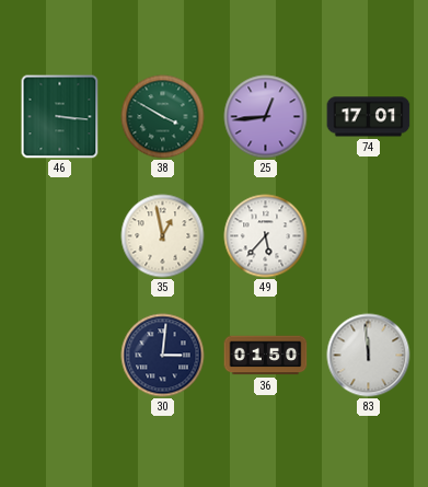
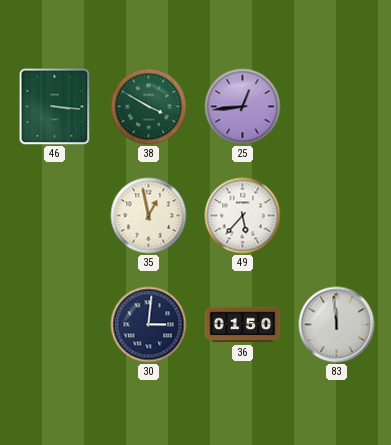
74: 17:01 -> none (369, 117)
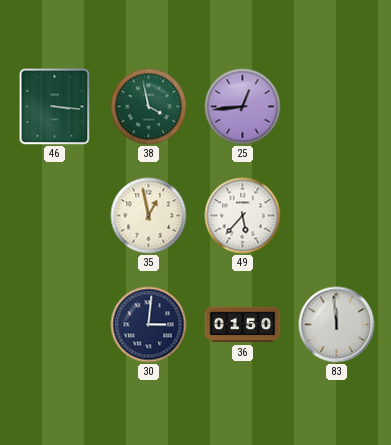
38: 3:50 -> 3:58 (149, 107)
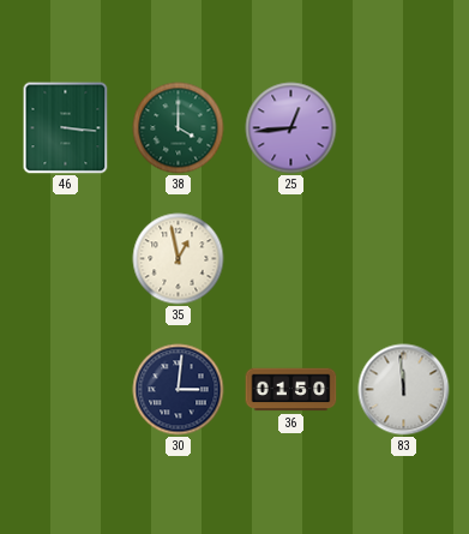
38: 3:58 -> 4:00 (179, 128)
49: 5:37 -> none (243, 216)
